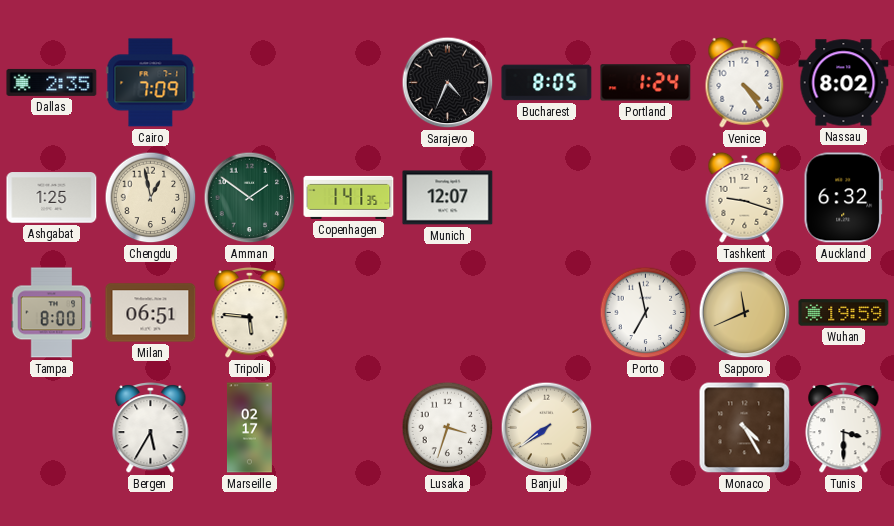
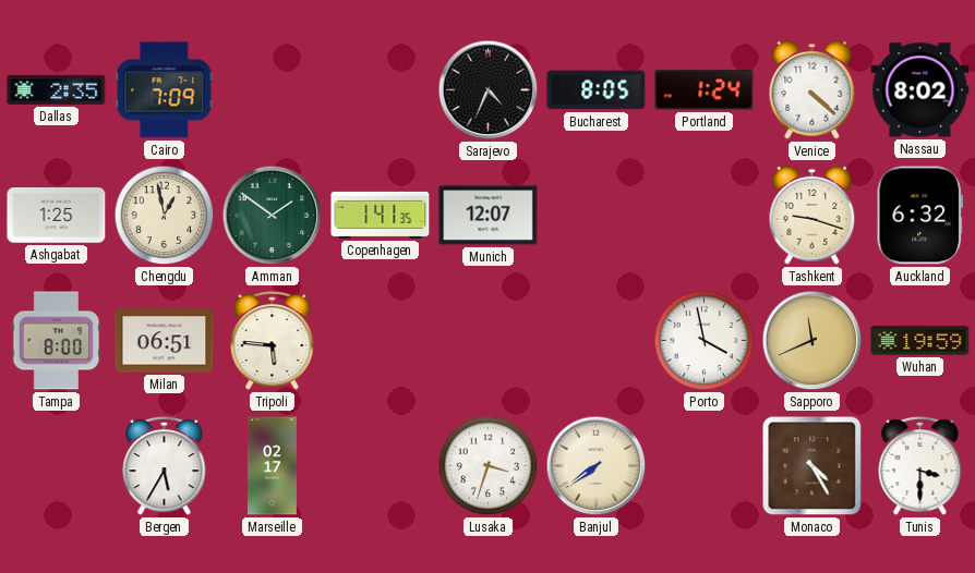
Venice: 4:24 -> 4:22 (812, 89)
Porto: 6:58 -> 3:58 (705, 341)
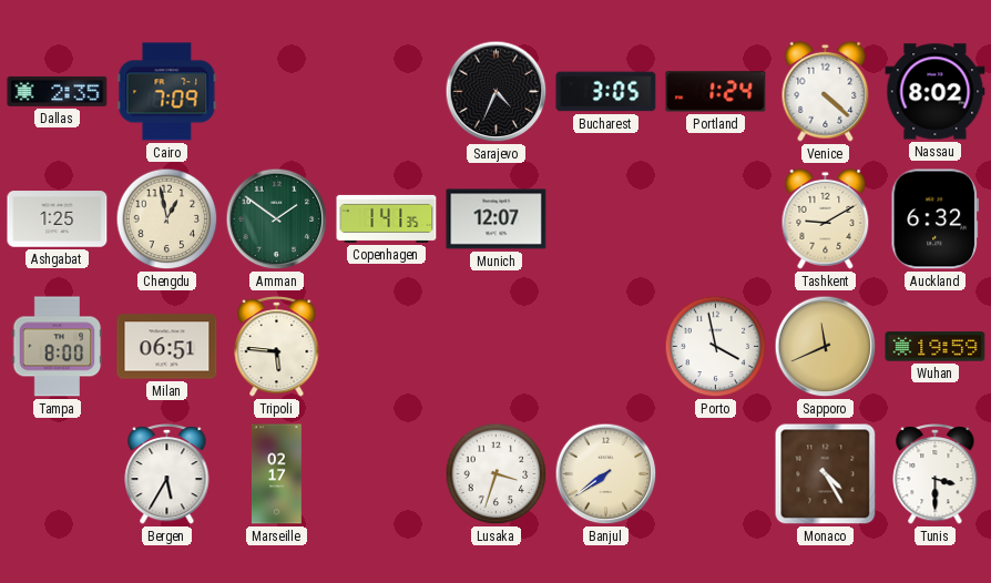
Bucharest: 8:05 -> 3:05 (606, 92)
Tashkent: 9:18 -> 9:10 (826, 218)
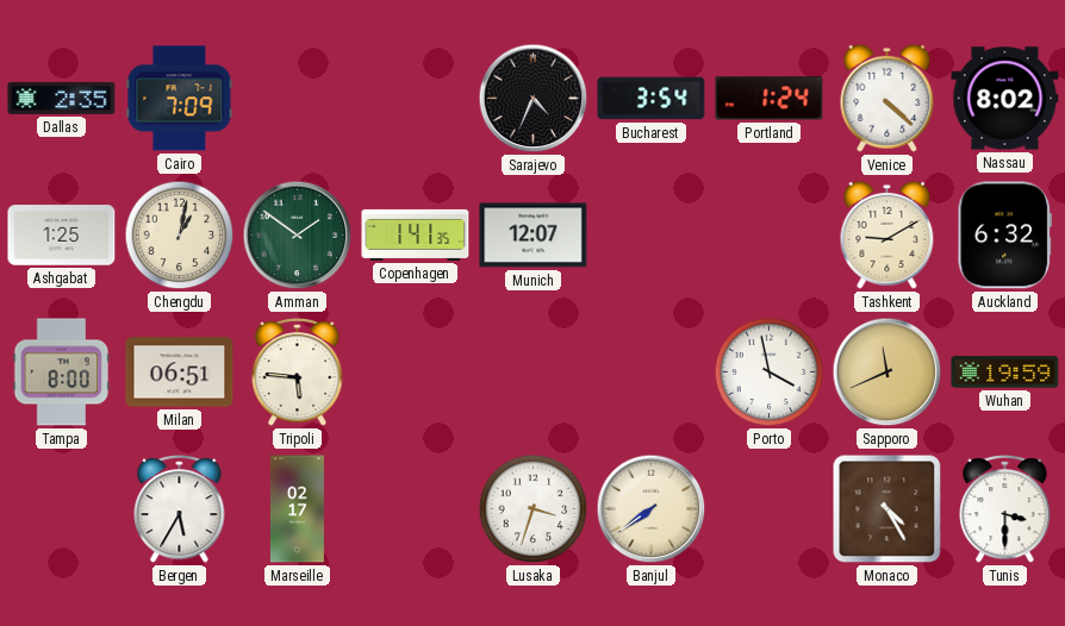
Bucharest: 3:05 -> 3:54 (652, 99)
Chengdu: 12:58 -> 1:02 (180, 236)
